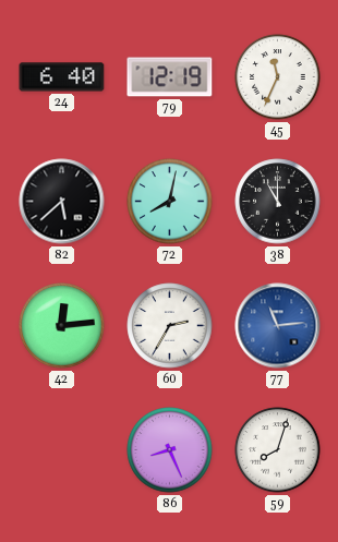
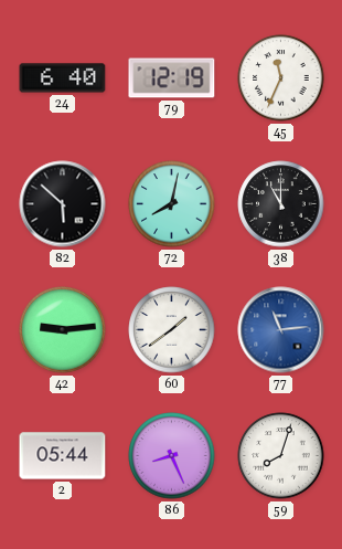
82: 5:38 -> 5:52 (63, 204)
42: 12:14 -> 9:14 (63, 330)
60: 2:35 -> 1:39 (172, 330)
2: none -> 05:44 (63, 456)
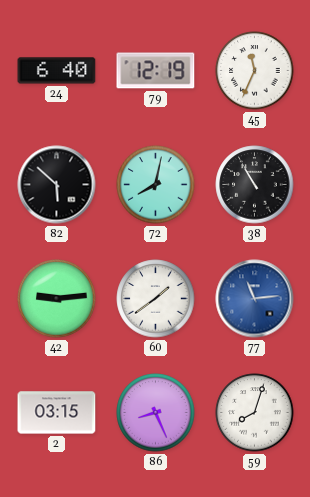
38: 11:00 -> 10:55 (255, 185)
2: 05:44 -> 03:15 (57, 413)
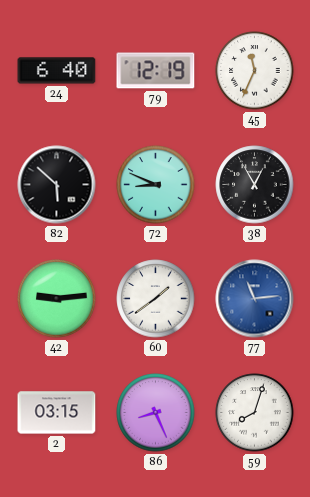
72: 8:02 -> 8:49 (156, 185)
38: 10:55 -> 12:55 (255, 185)
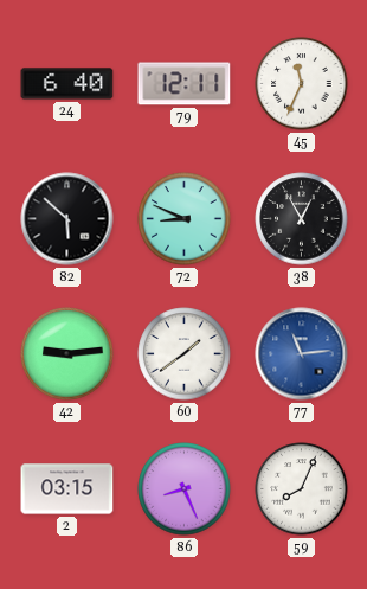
79: 12:19 -> 12:11 (185, 84)
59: 8:03 -> 8:04 (302, 489)
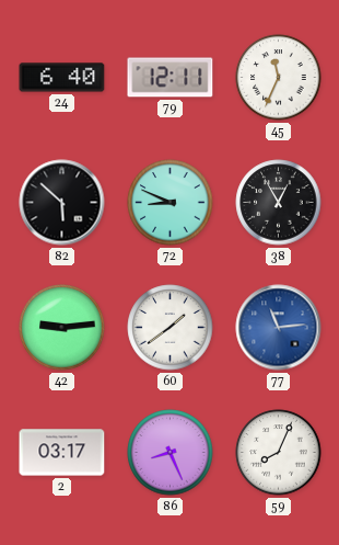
2: 03:15 -> 03:17 (62, 453)
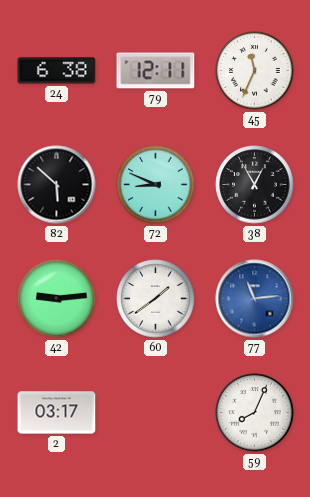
24: 6:40 -> 6:38 (57, 71)
86: 8:26 -> none (171, 453)
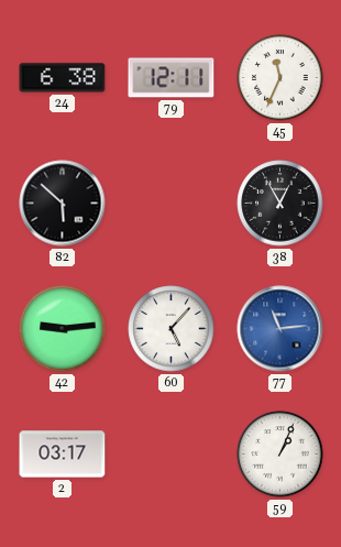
72: 8:49 -> none (156, 185)
60: 1:39 -> 5:07 (172, 329)
59: 8:04 -> 1:04 (280, 455)
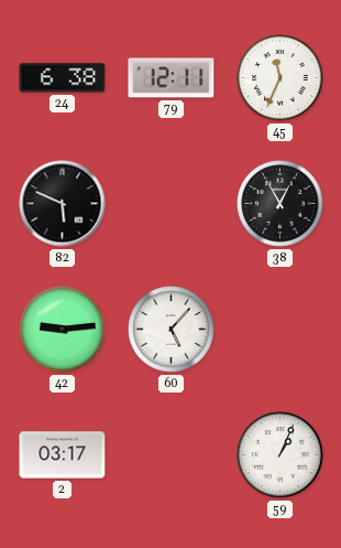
82: 5:52 -> 5:49 (63, 204)
77: 11:14 -> none (280, 329)
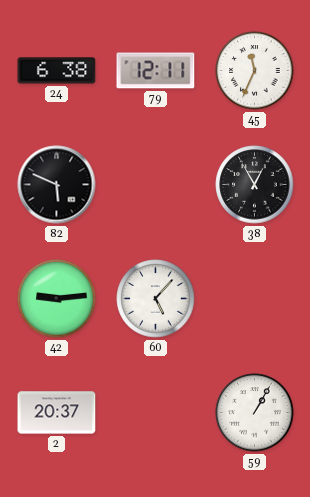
2: 03:17 -> 20:37 (57, 413)
59: 1:04 -> 1:05 (255, 413)
